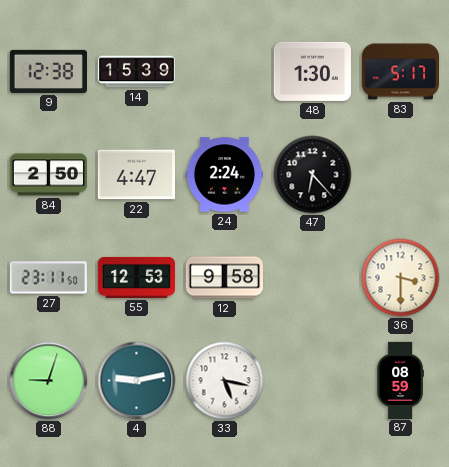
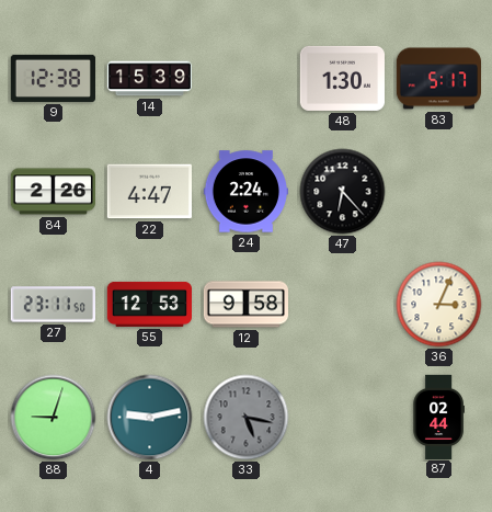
84: 2:50 -> 2:26 (53, 192)
36: 3:30 -> 3:04 (439, 305)
33 dial: white -> grey (247, 418)
87: 08:59 -> 02:44 (438, 417)
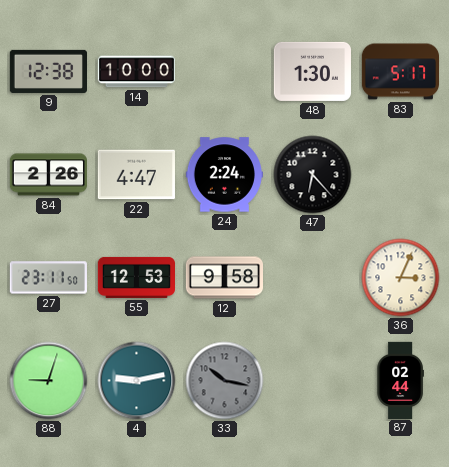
14: 15:39 -> 10:00 (136, 72)
33: 5:17 -> 10:17 (225, 381)
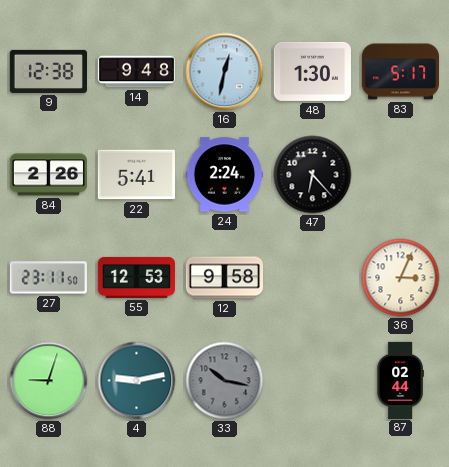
14: 10:00 -> 9:48 (136, 72)
16: none -> 12:32 (225, 72)
22: 4:47 -> 5:41 (136, 175)
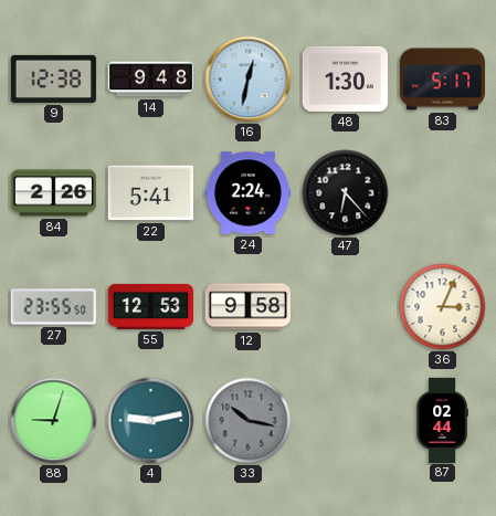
27: 23:11 -> 23:55 (53, 307)
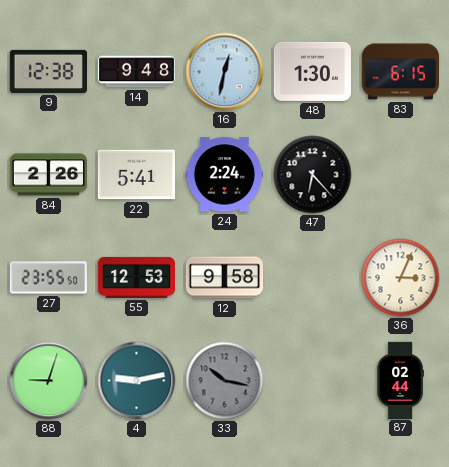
83: 5:17 -> 6:15 (400, 72)
